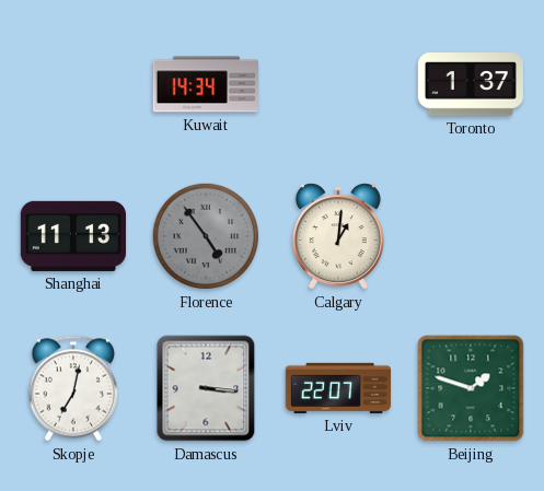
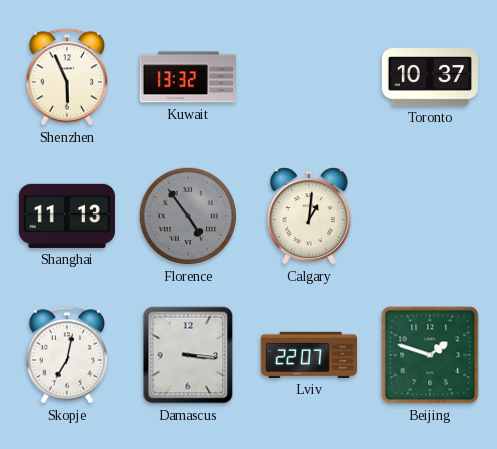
Shenzhen: none -> 5:56 (67, 77)
Kuwait: 14:34 -> 13:32 (187, 77)
Toronto: 1:37 -> 10:37 (429, 77)
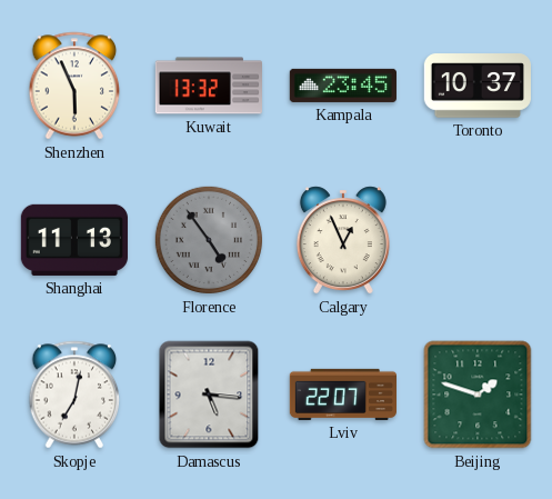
Kampala: none -> 23:45 (342, 86)
Calgary: 1:01 -> 12:56 (343, 240)
Damascus: 3:16 -> 5:16 (209, 395)
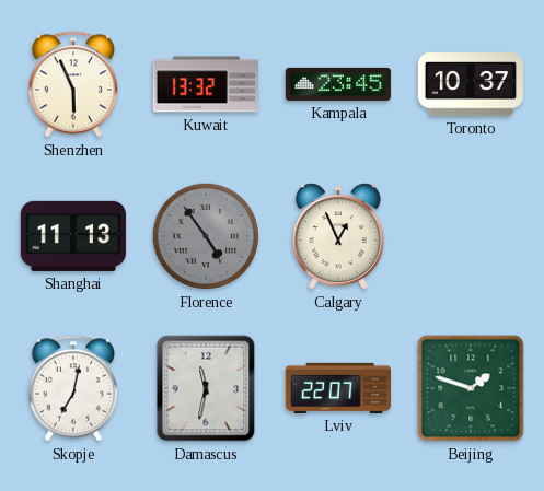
Damascus: 5:16 -> 11:32 (206, 388)
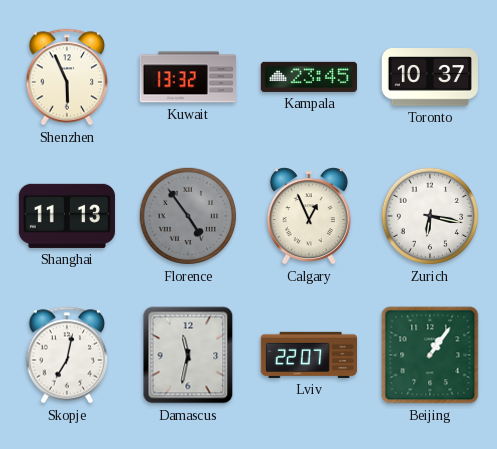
Zurich: none -> 6:17 (430, 216)
Beijing: 1:48 -> 1:06 (430, 355)
